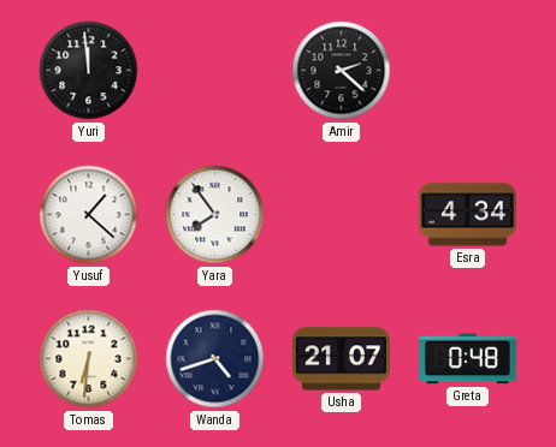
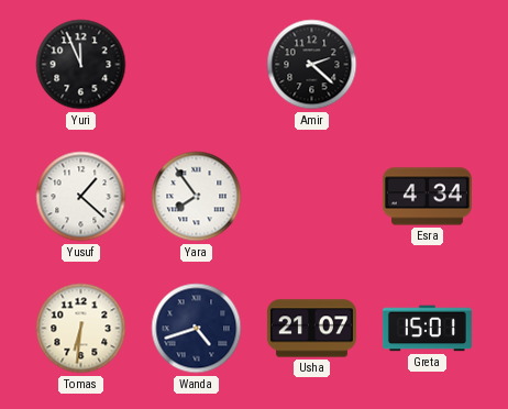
Yuri: 11:59 -> 11:56 (81, 65)
Greta: 0:48 -> 15:01 (427, 329)
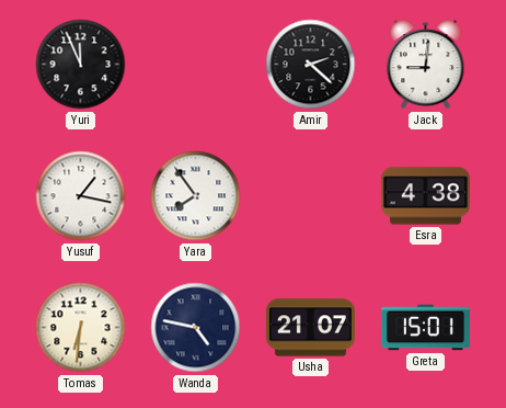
Jack: none -> 9:01 (426, 65)
Yusuf: 1:22 -> 1:17 (81, 196)
Esra: 4:34 -> 4:38 (425, 196)
Wanda: 4:42 -> 4:47 (196, 328)
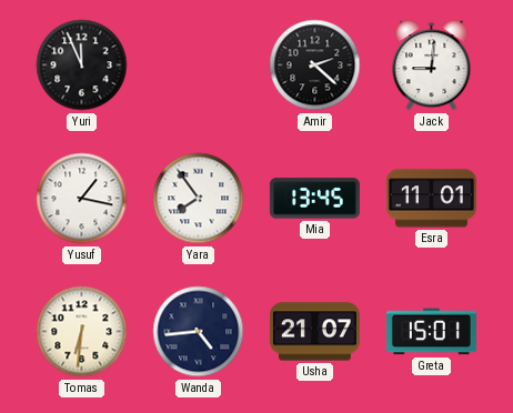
Mia: none -> 13:45 (314, 199)
Esra: 4:38 -> 11:01 (431, 199)
Wanda: 4:47 -> 4:44 (199, 332)
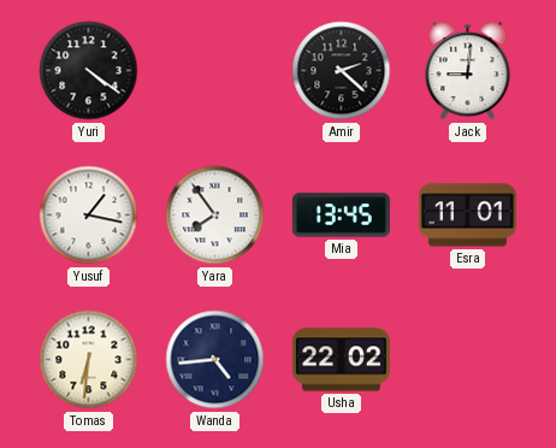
Yuri: 11:56 -> 4:21 (89, 71)
Usha: 21:07 -> 22:02 (341, 360)
Greta: 15:01 -> none (431, 332)
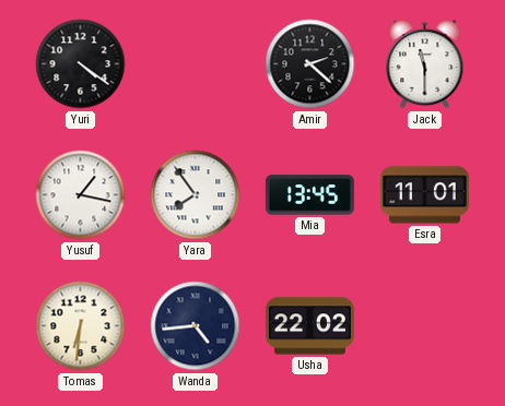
Jack: 9:01 -> 11:30 (425, 64)
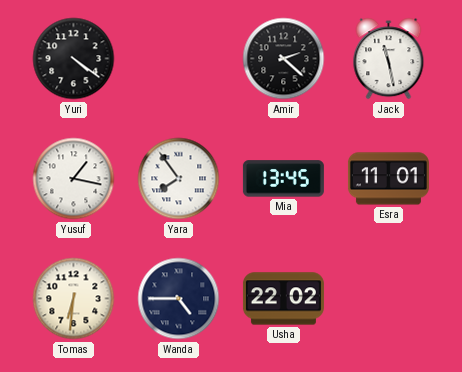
Jack: 11:30 -> 11:28 (389, 59)
Wanda: 4:44 -> 4:45 (179, 299)
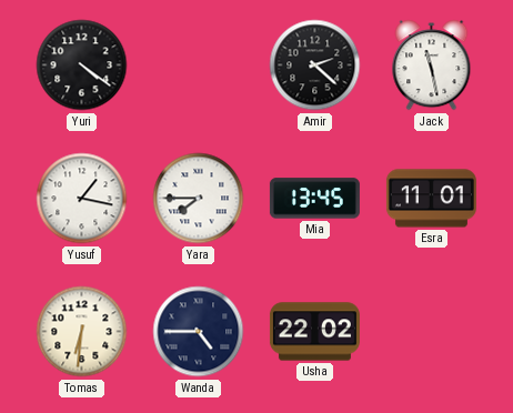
Yara: 7:54 -> 7:45 (199, 199)
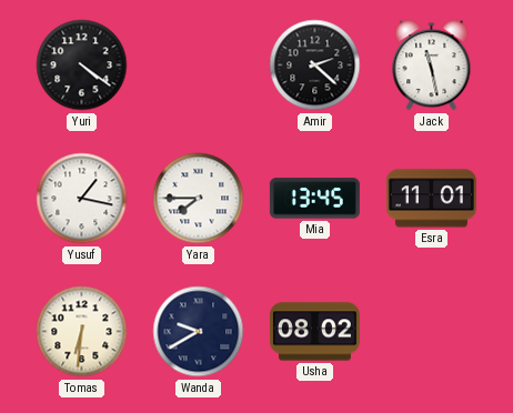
Wanda: 4:45 -> 9:40 (199, 332)
Usha: 22:02 -> 08:02 (314, 332)
